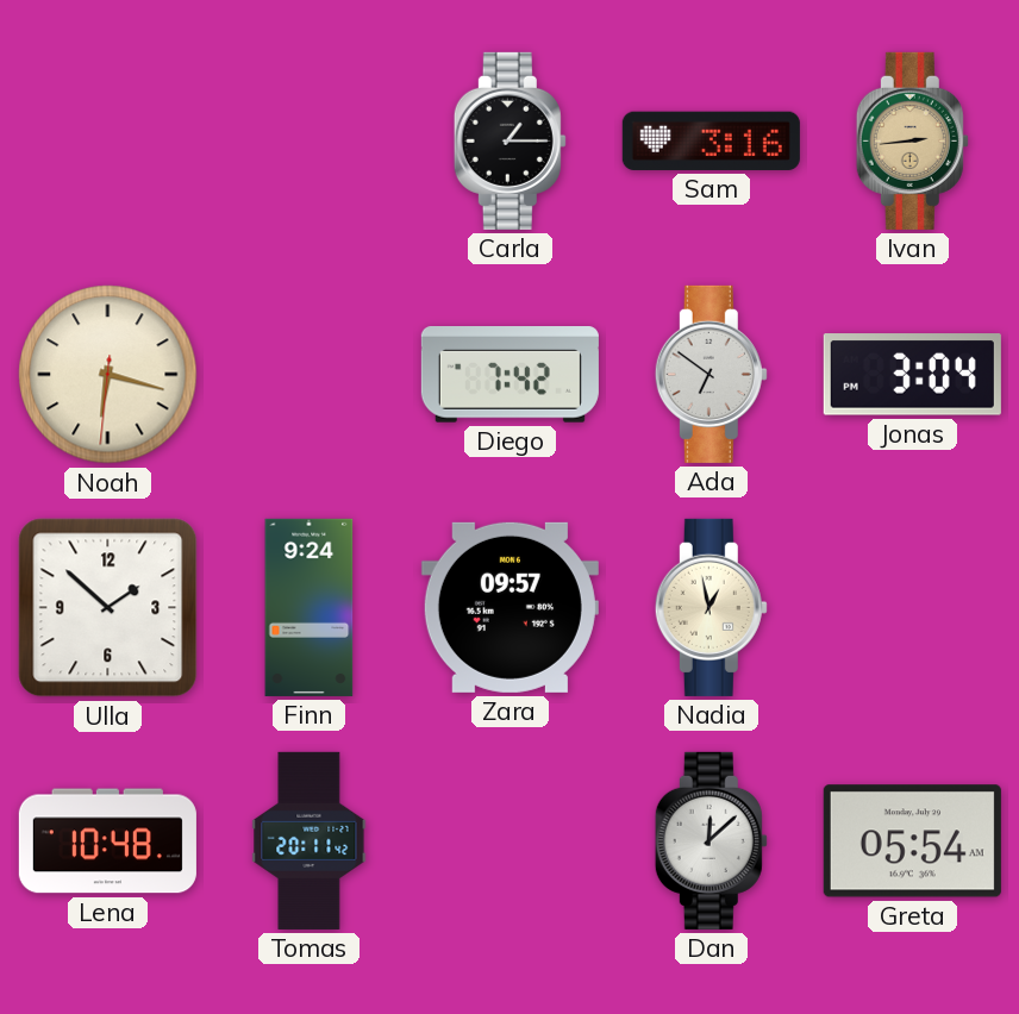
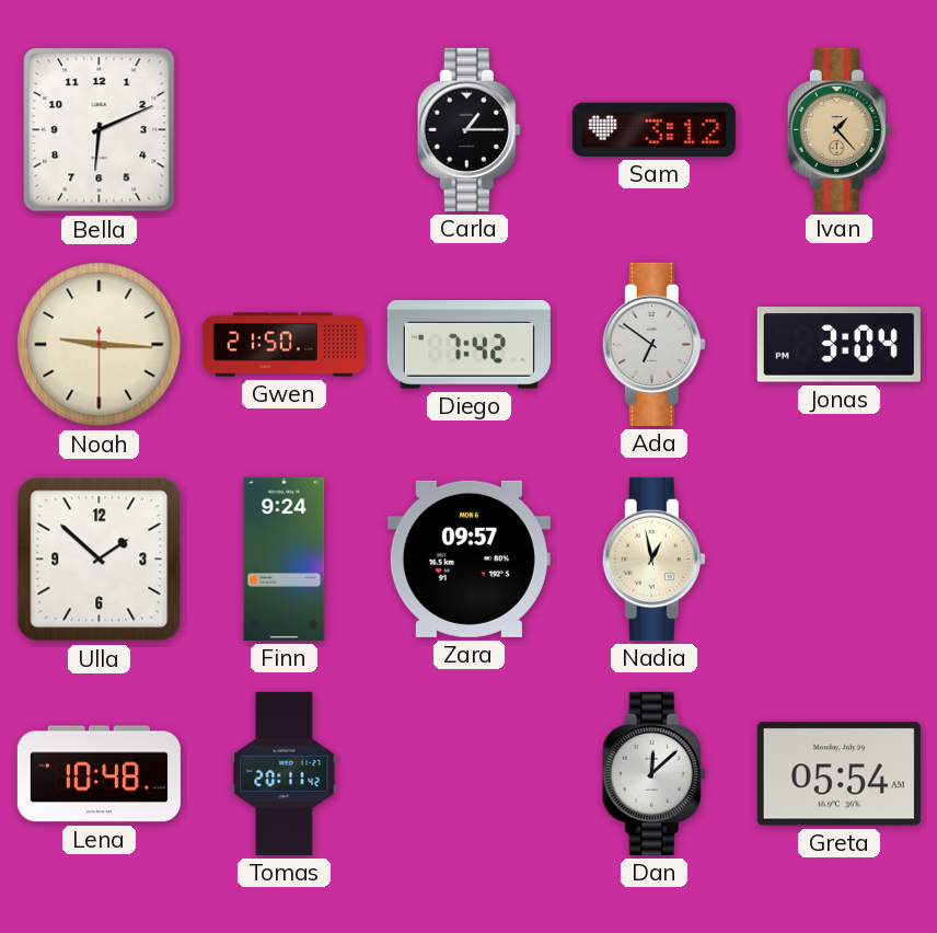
Bella: none -> 6:11 (100, 130)
Sam: 3:16 -> 3:12 (653, 129)
Ivan: 2:44 -> 1:23 (838, 129)
Noah: 6:17 -> 9:15 (100, 345)
Gwen: none -> 21:50 (284, 345)
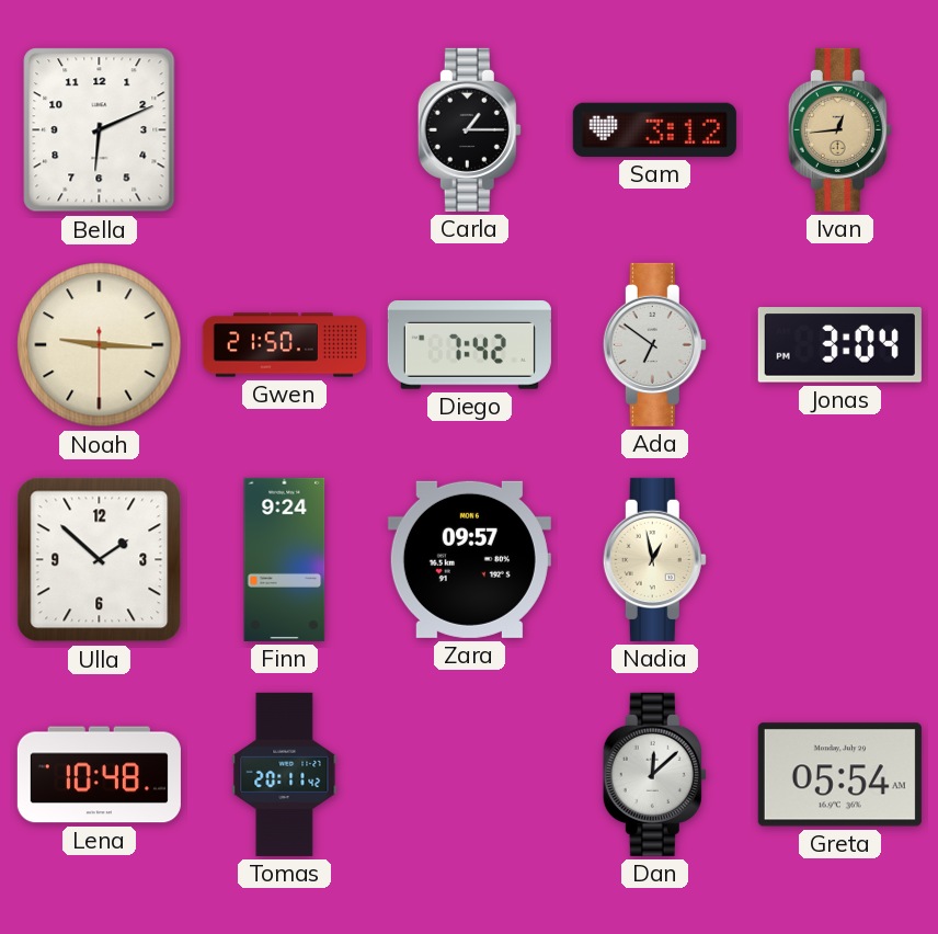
Ivan: 1:23 -> 12:44 (839, 129)
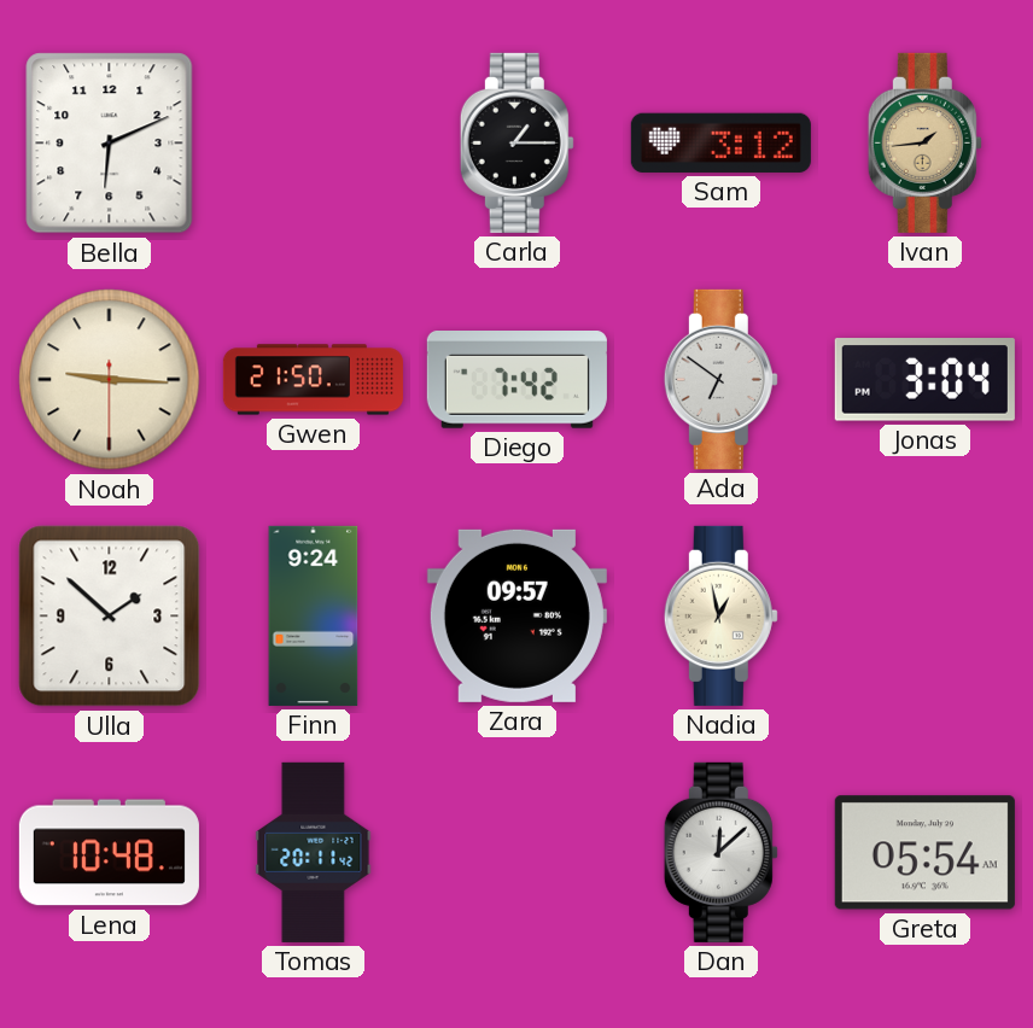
Ivan: 12:44 -> 1:44 (924, 142)
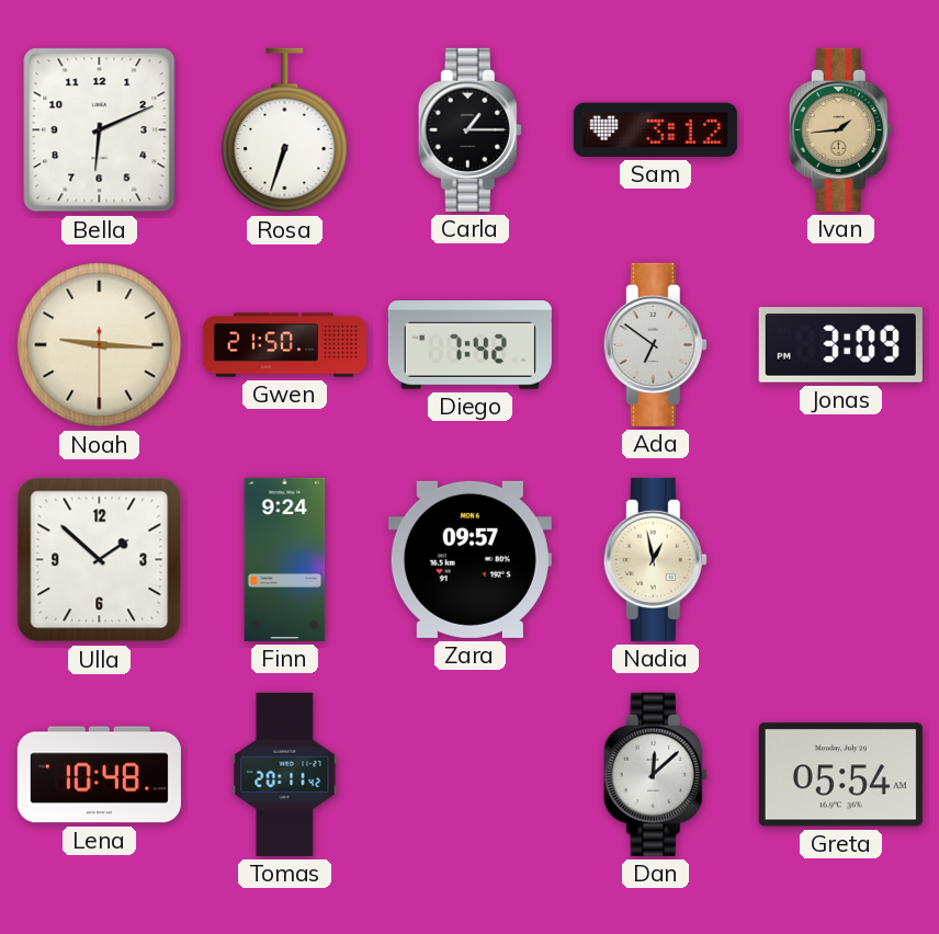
Rosa: none -> 6:33 (285, 130)
Jonas: 3:04 -> 3:09 (840, 345)
